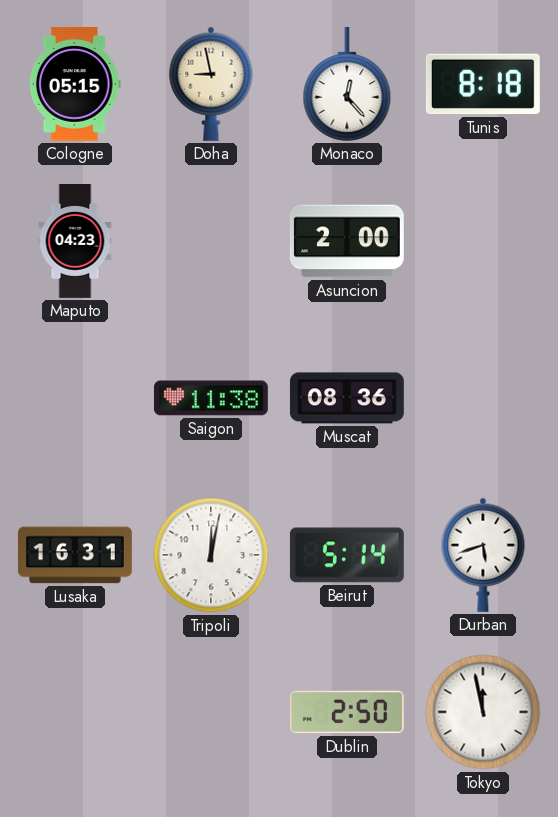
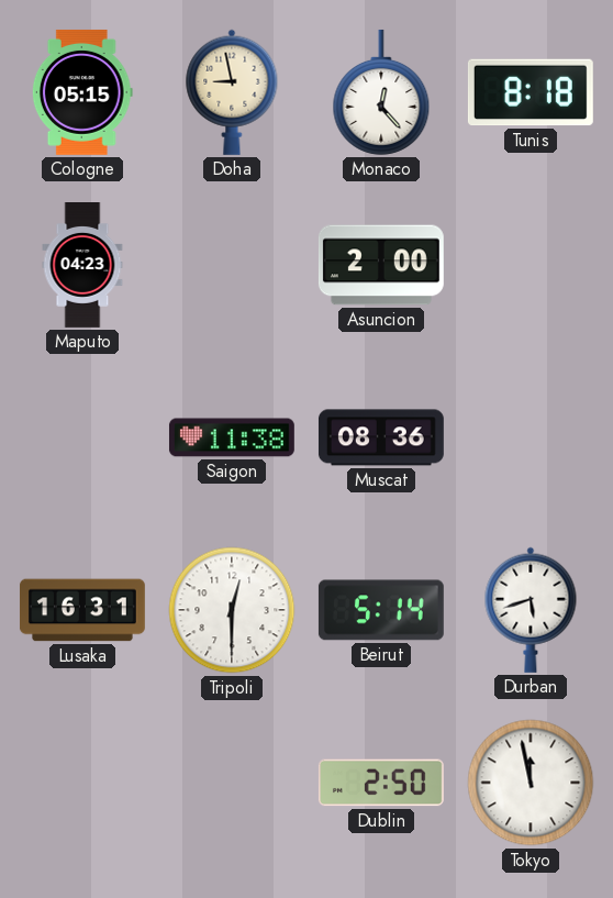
Tripoli: 12:02 -> 12:30 (232, 610)
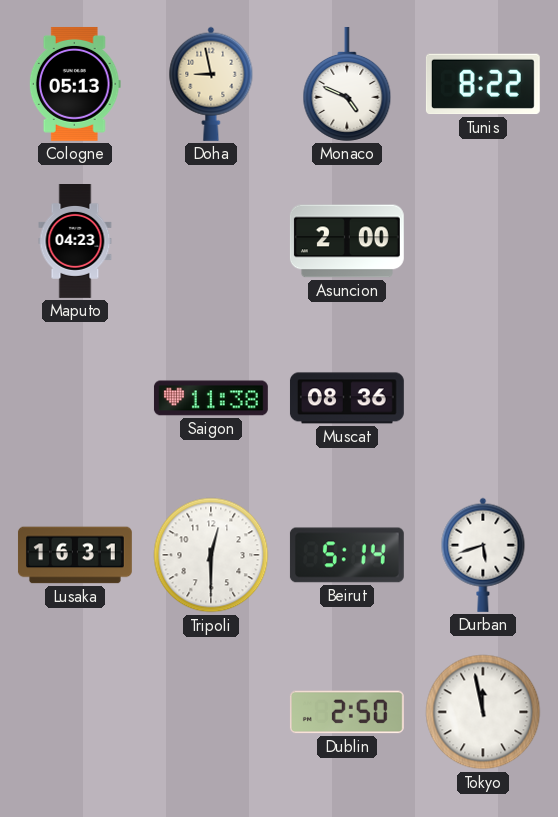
Cologne: 05:15 -> 05:13 (75, 84)
Monaco: 12:23 -> 4:49 (347, 84)
Tunis: 8:18 -> 8:22 (483, 84)
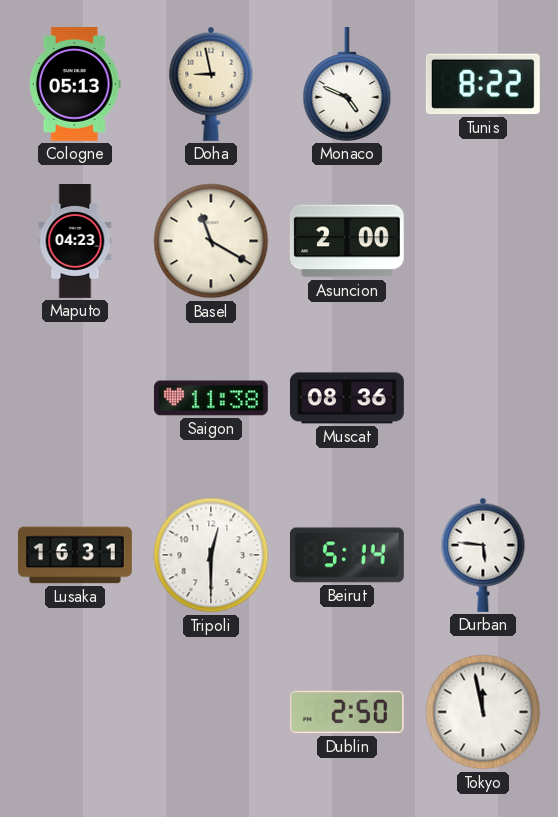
Basel: none -> 11:20 (211, 241)
Durban: 5:42 -> 5:46 (483, 555)
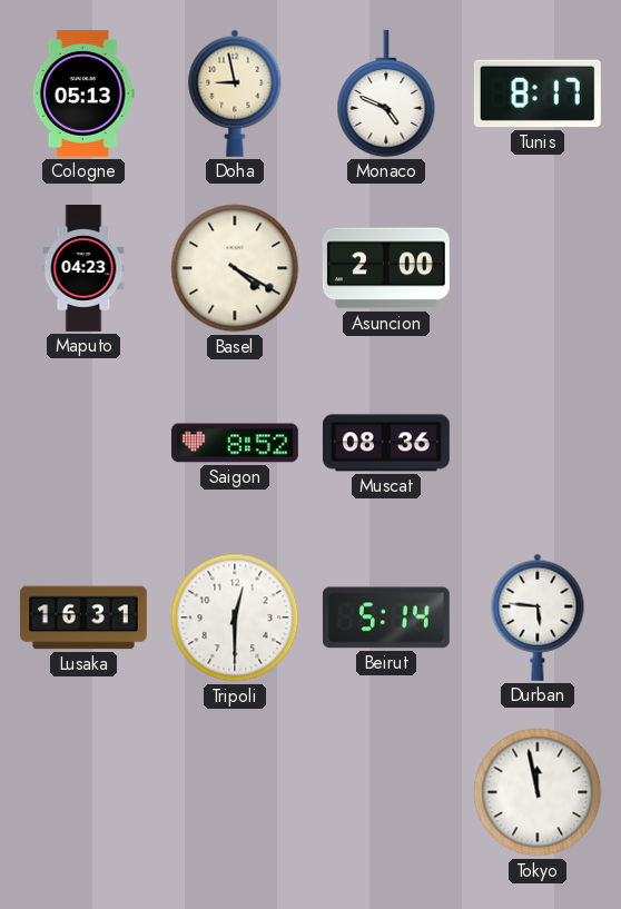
Tunis: 8:22 -> 8:17 (538, 93)
Basel: 11:20 -> 4:20 (235, 268)
Saigon: 11:38 -> 8:52 (235, 443)
Dublin: 2:50 -> none (347, 712)
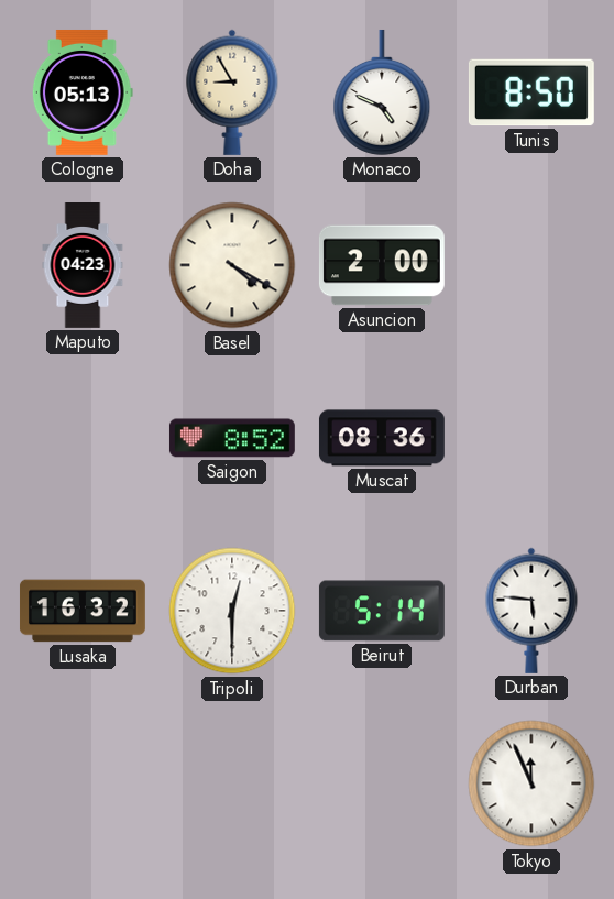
Doha: 8:58 -> 8:55 (232, 92)
Tunis: 8:17 -> 8:50 (531, 92)
Lusaka: 16:31 -> 16:32 (83, 611)
Tokyo: 11:58 -> 11:56 (531, 783)
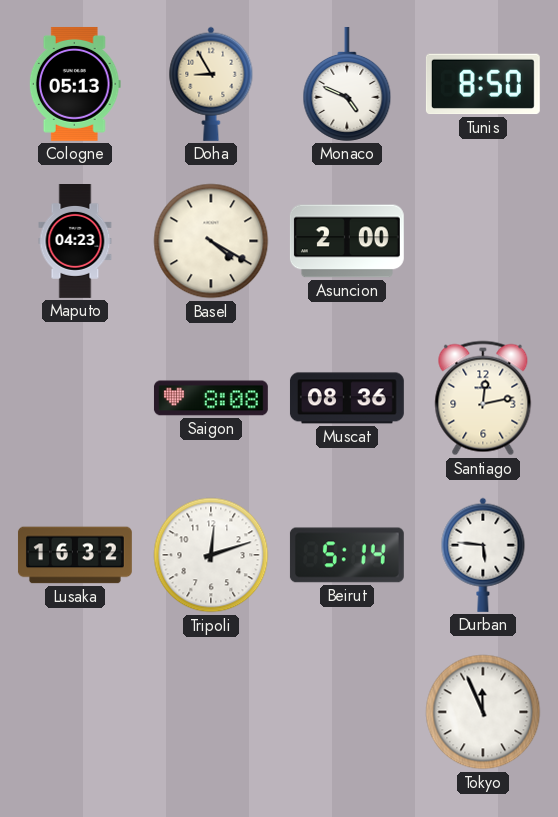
Saigon: 8:52 -> 8:08 (211, 398)
Santiago: none -> 12:13 (483, 398)
Tripoli: 12:30 -> 12:12 (211, 555)
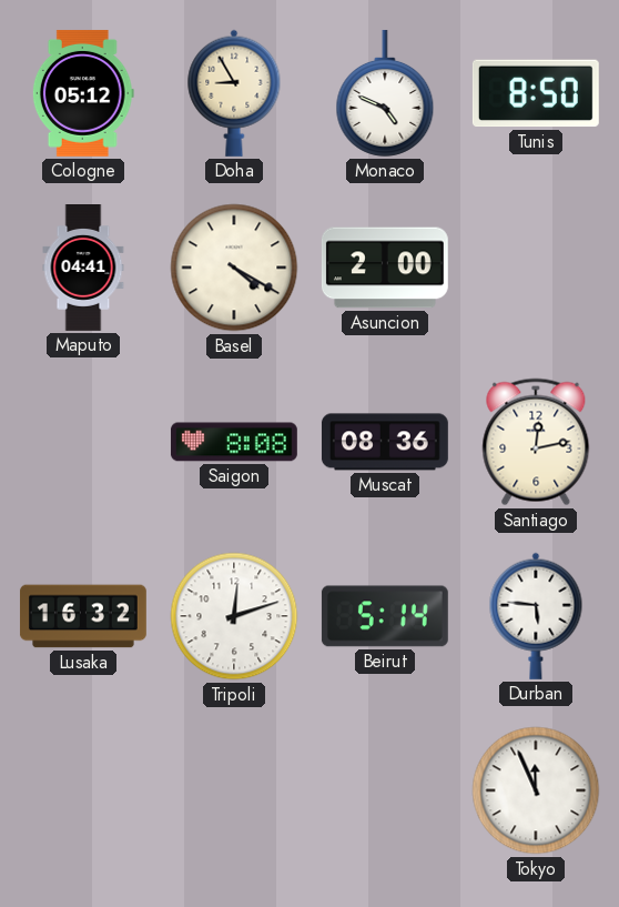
Cologne: 05:13 -> 05:12 (83, 93)
Maputo: 04:23 -> 04:41 (83, 269)
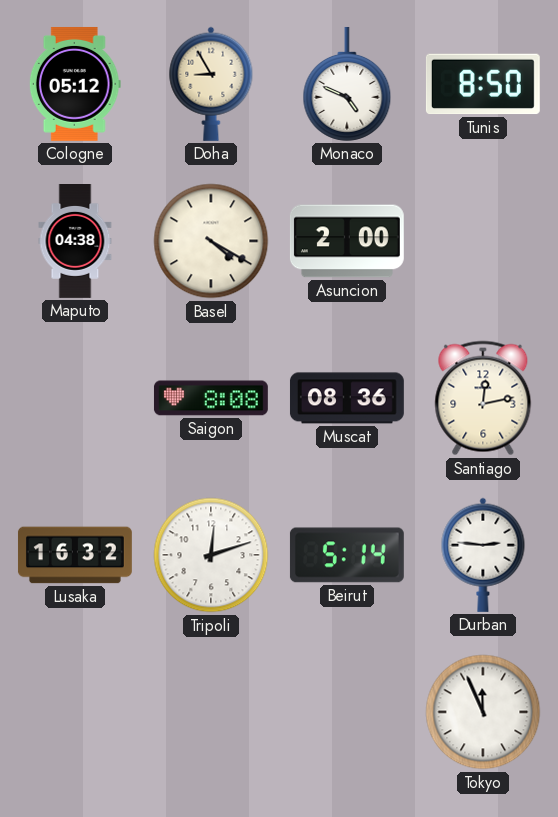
Maputo: 04:41 -> 04:38 (75, 242)
Durban: 5:46 -> 2:46 (483, 555)
